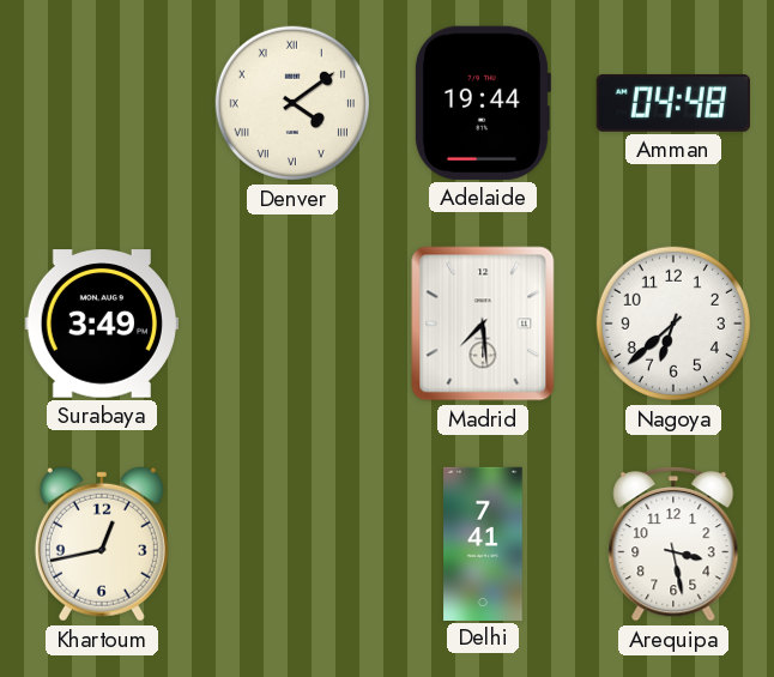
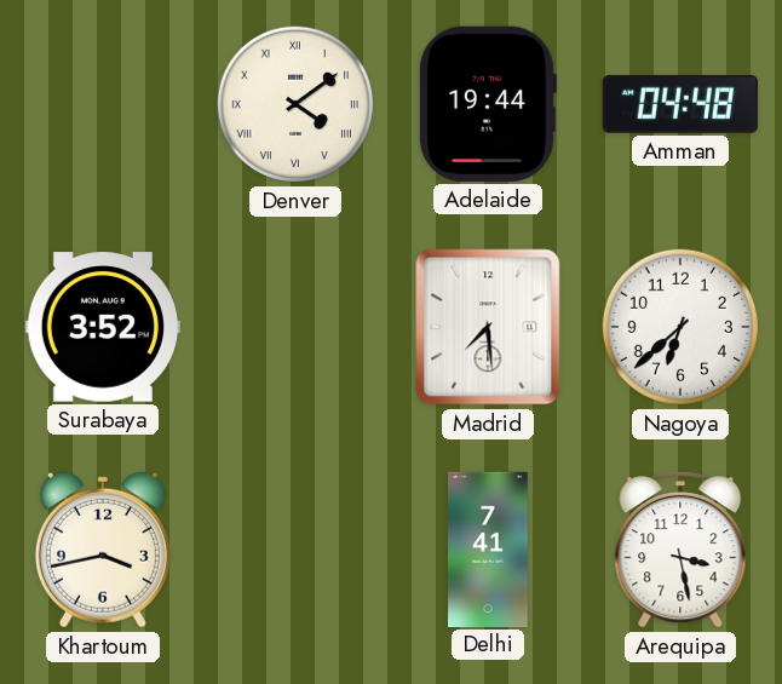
Surabaya: 3:49 -> 3:52 (103, 327)
Khartoum: 12:43 -> 3:43 (103, 550)
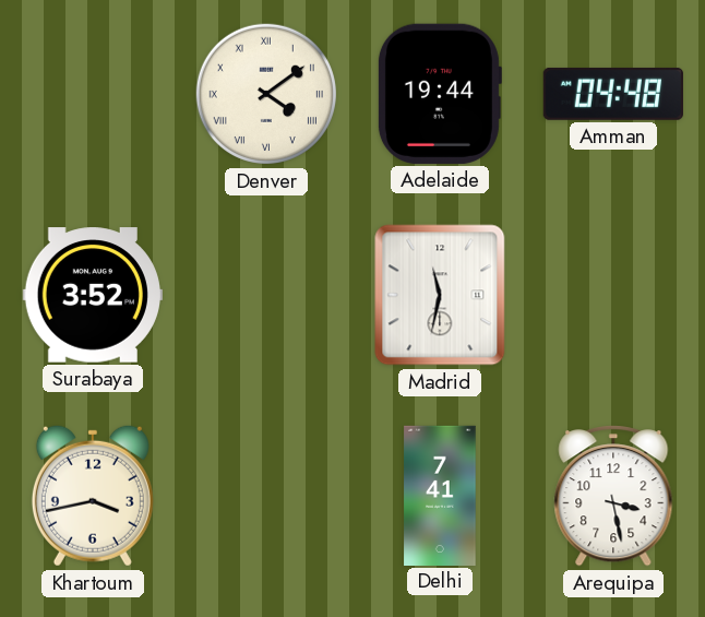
Madrid: 7:29 -> 11:32 (440, 295)
Nagoya: 6:38 -> none (680, 327)
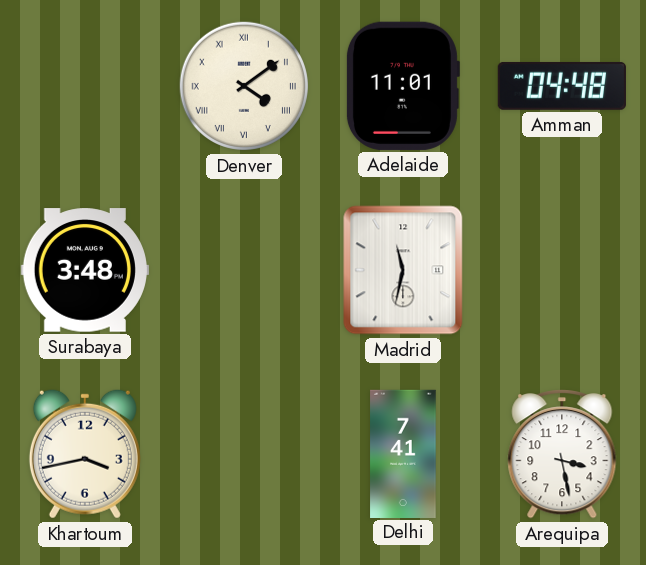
Adelaide: 19:44 -> 11:01 (402, 86)
Surabaya: 3:52 -> 3:48 (85, 270)
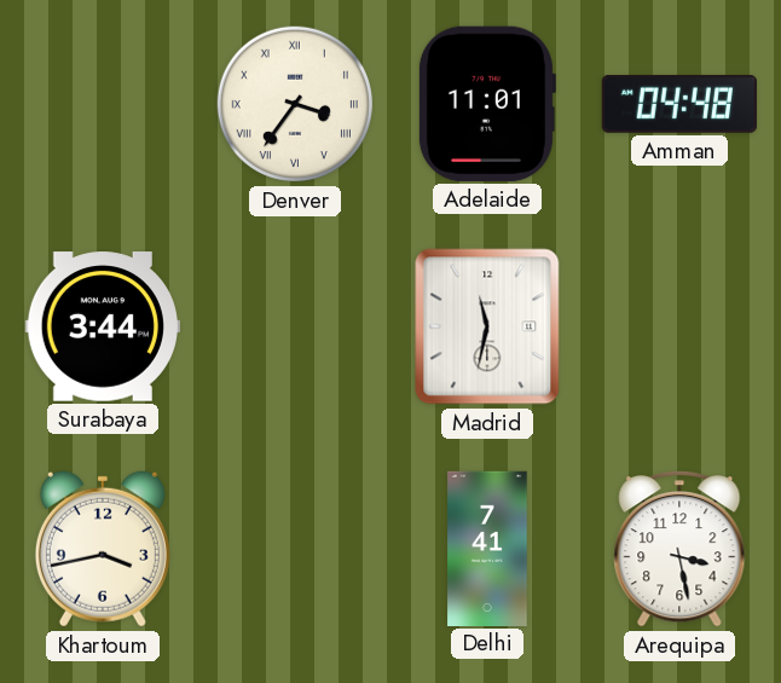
Denver: 4:09 -> 3:36 (295, 104)
Surabaya: 3:48 -> 3:44 (103, 326)
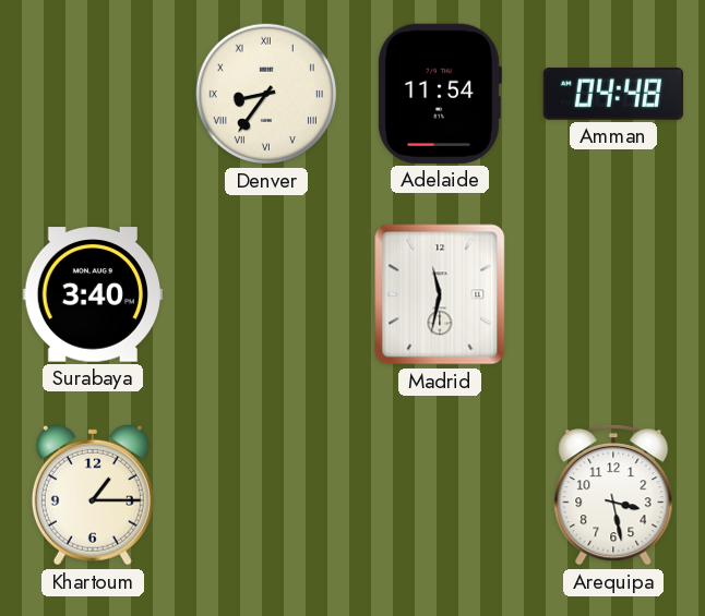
Denver: 3:36 -> 8:36 (266, 94)
Adelaide: 11:01 -> 11:54 (439, 94)
Surabaya: 3:44 -> 3:40 (93, 294)
Khartoum: 3:43 -> 1:15 (93, 495)
Delhi: 7:41 -> none (487, 548)
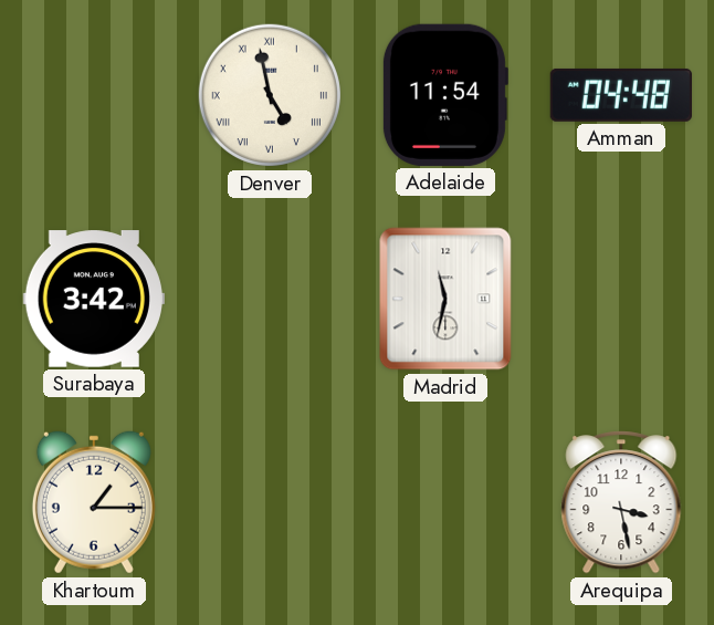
Denver: 8:36 -> 4:58 (270, 95)
Surabaya: 3:40 -> 3:42 (94, 299)
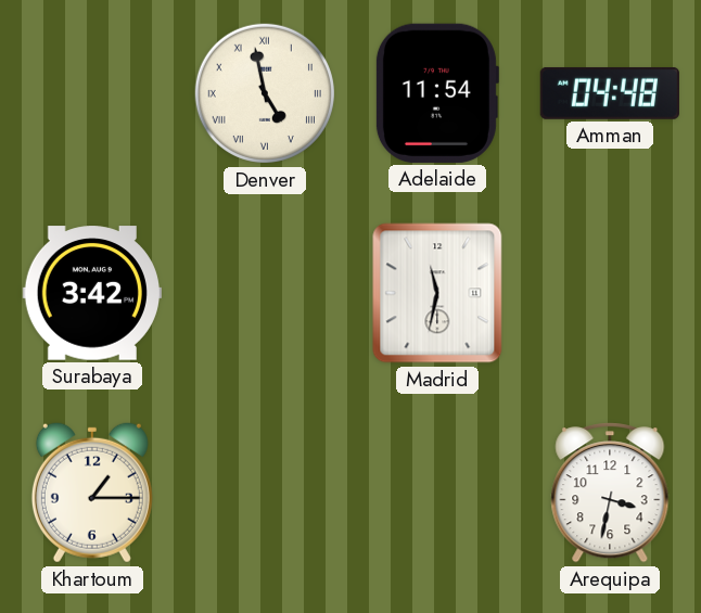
Arequipa: 3:28 -> 3:32 (610, 493)
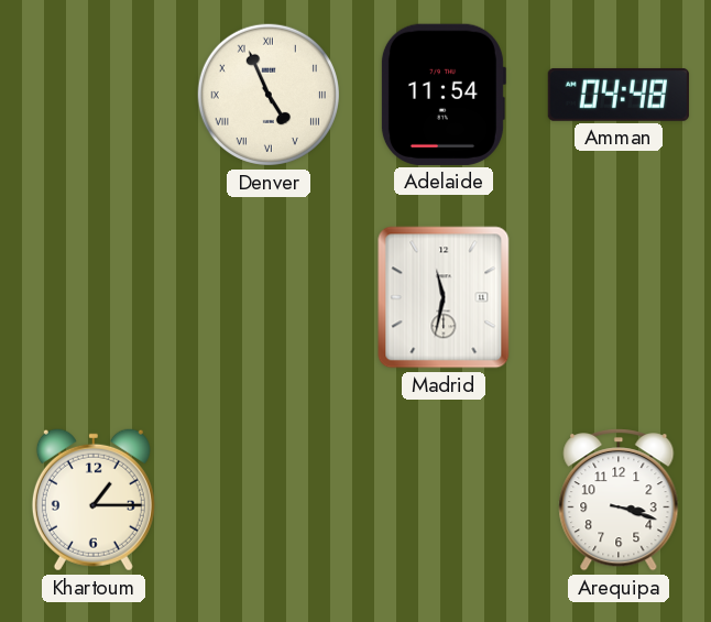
Denver: 4:58 -> 4:56 (269, 95)
Surabaya: 3:42 -> none (92, 293)
Arequipa: 3:32 -> 3:18 (619, 500)
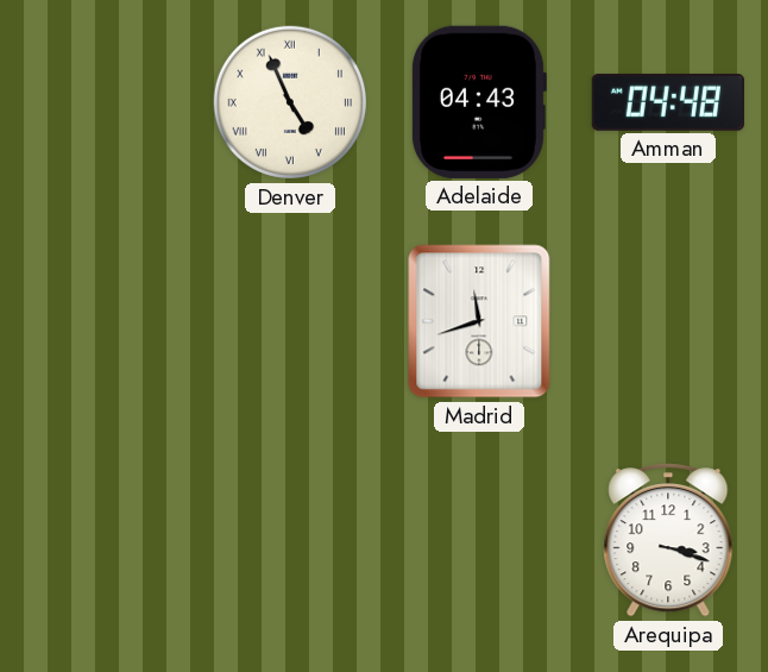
Adelaide: 11:54 -> 04:43 (478, 102)
Madrid: 11:32 -> 11:42 (479, 321)
Khartoum: 1:15 -> none (94, 500)
